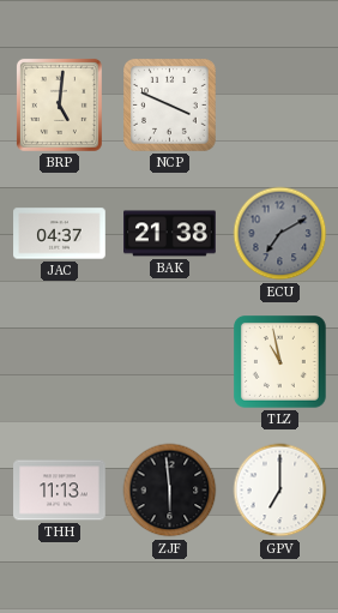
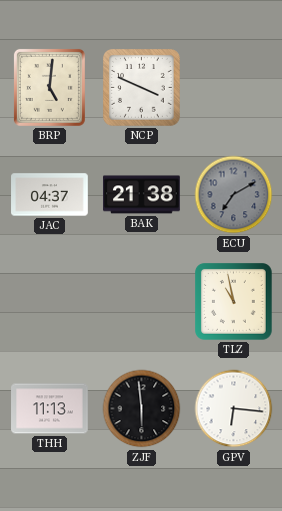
GPV: 7:00 -> 6:16 (234, 409)
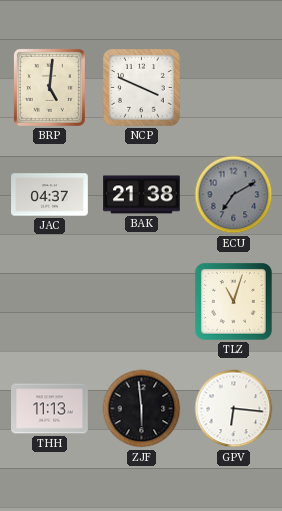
TLZ: 10:58 -> 11:03 (234, 302)
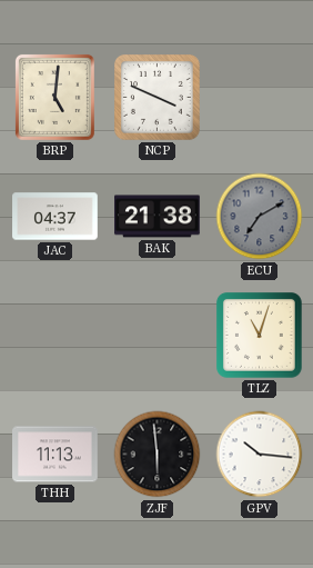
GPV: 6:16 -> 10:16 (260, 455)
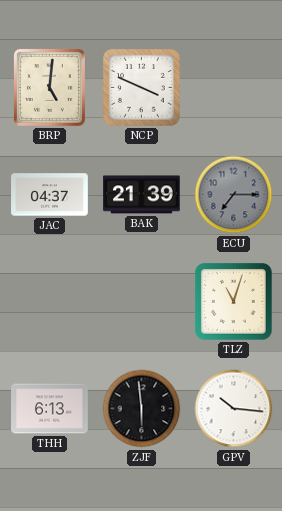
BAK: 21:38 -> 21:39 (142, 195)
ECU: 7:10 -> 7:15 (234, 195)
THH: 11:13 -> 6:13 (50, 409)
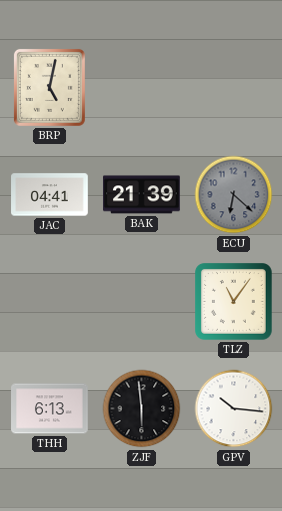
BRP: 5:01 -> 5:02 (49, 87)
NCP: 3:49 -> none (142, 88)
JAC: 04:37 -> 04:41 (50, 195)
ECU: 7:15 -> 6:22 (234, 195)
TLZ: 11:03 -> 11:06 (234, 302)
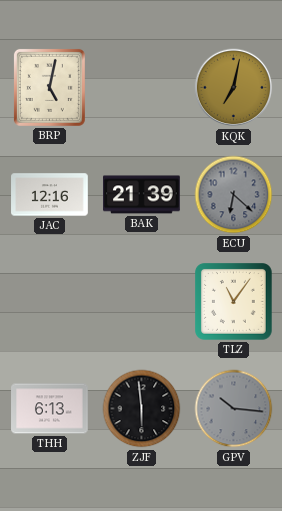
KQK: none -> 7:02 (234, 88)
JAC: 04:41 -> 12:16 (50, 195)
GPV dial: white -> grey (234, 409)
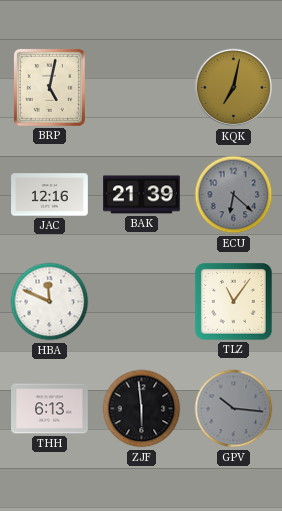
HBA: none -> 11:49 (50, 302)
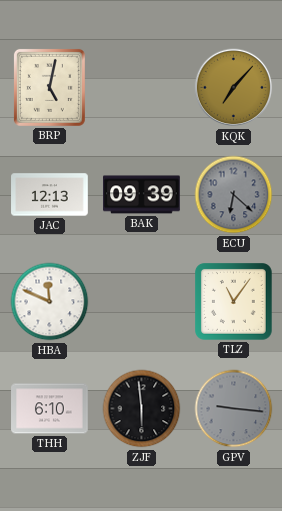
KQK: 7:02 -> 7:07 (234, 88)
JAC: 12:16 -> 12:13 (50, 195)
BAK: 21:39 -> 09:39 (142, 195)
THH: 6:13 -> 6:10 (50, 409)
GPV: 10:16 -> 9:16 (234, 409)
